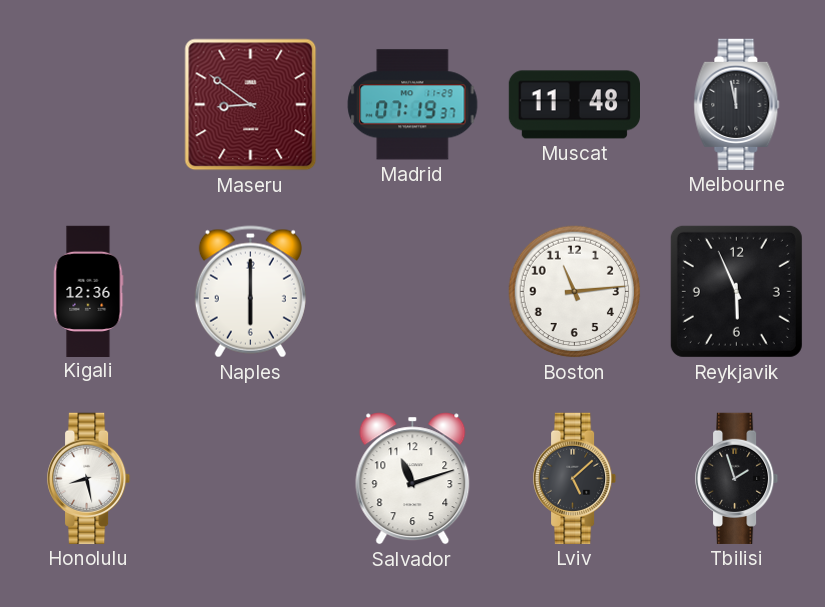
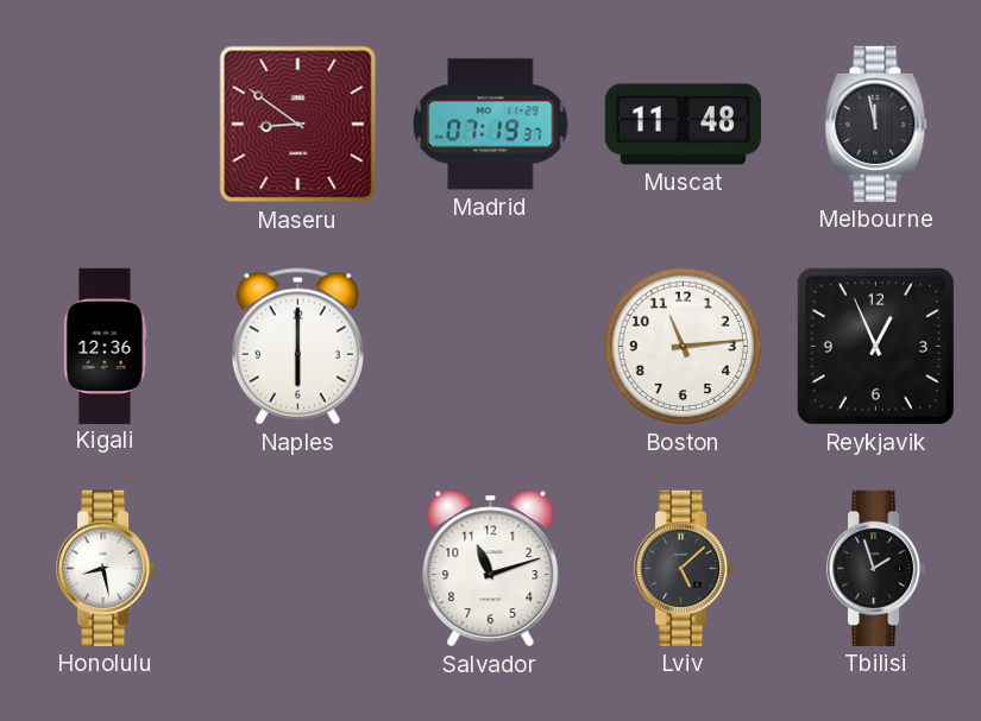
Reykjavik: 5:56 -> 12:56 (875, 346)
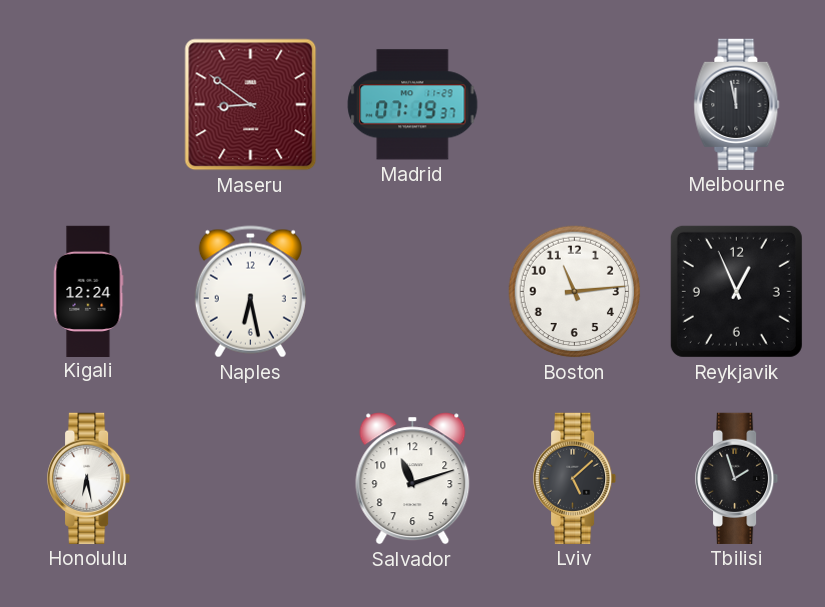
Muscat: 11:48 -> none (683, 125)
Kigali: 12:36 -> 12:24 (88, 291)
Naples: 6:00 -> 6:28 (250, 292)
Honolulu: 8:28 -> 6:28 (90, 478)
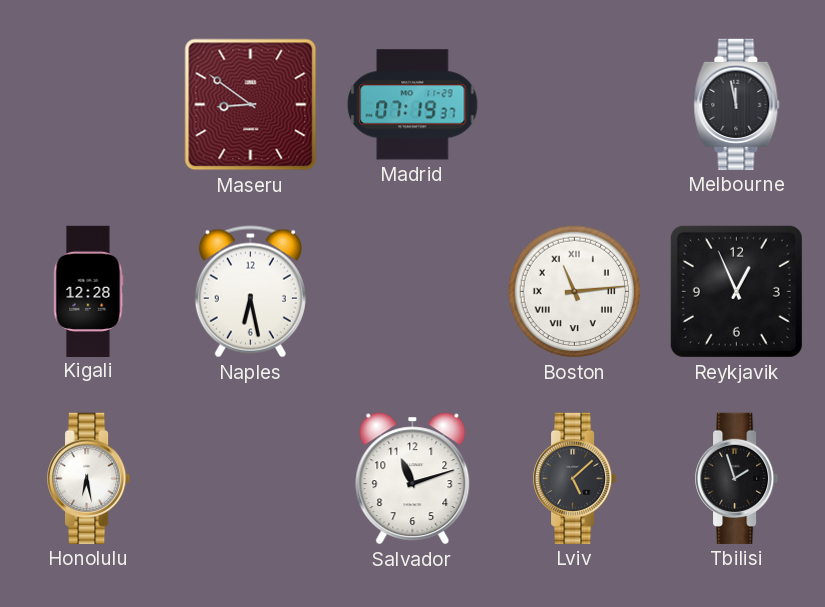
Kigali: 12:24 -> 12:28 (88, 291)
Boston numerals: Arabic -> Roman (575, 292)
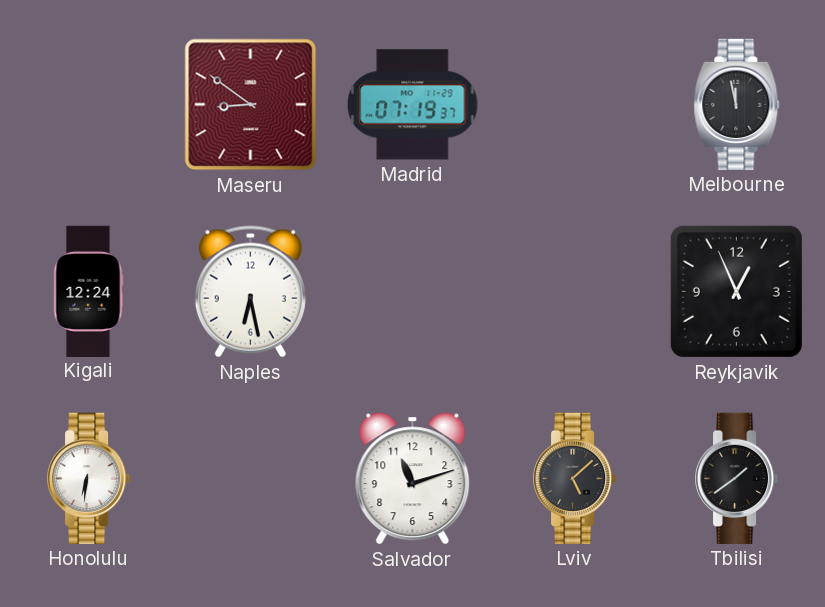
Kigali: 12:28 -> 12:24 (88, 291)
Boston: 11:14 -> none (575, 292)
Honolulu: 6:28 -> 6:31 (90, 478)
Tbilisi: 1:57 -> 1:39 (738, 478)
